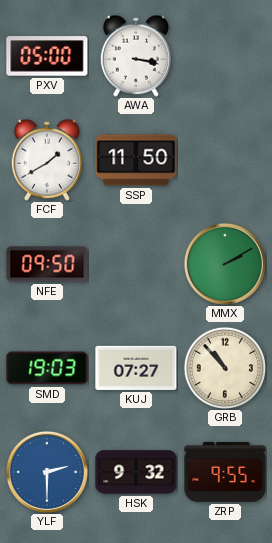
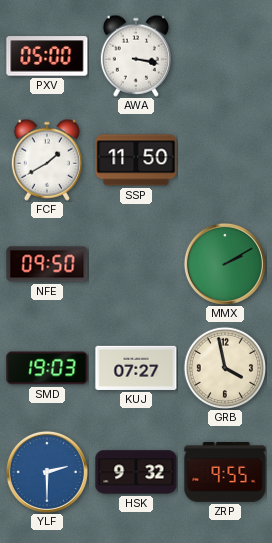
GRB: 10:53 -> 3:58 (224, 367)
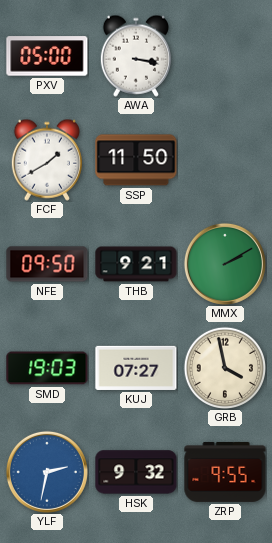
THB: none -> 9:21 (136, 264)
YLF: 2:30 -> 2:32 (47, 472)
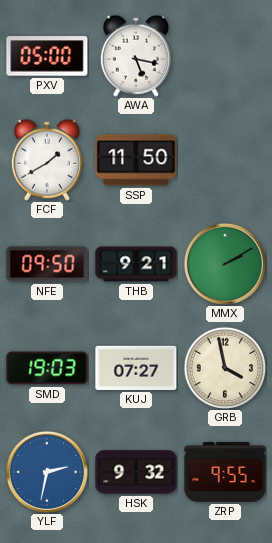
AWA: 3:17 -> 5:17 (136, 56)
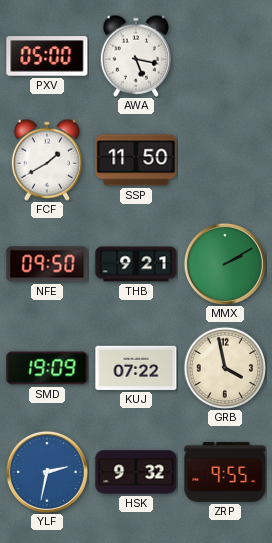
SMD: 19:03 -> 19:09 (47, 368)
KUJ: 07:27 -> 07:22 (136, 368)
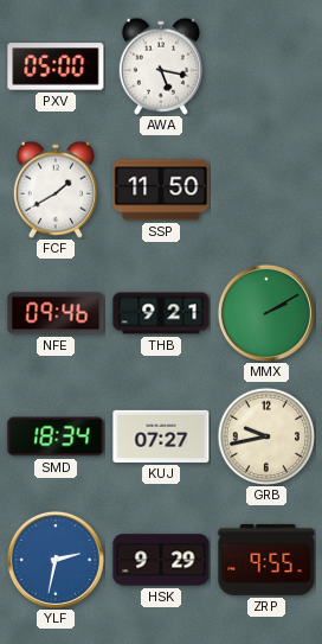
NFE: 09:50 -> 09:46 (56, 313)
SMD: 19:09 -> 18:34 (56, 436)
KUJ: 07:22 -> 07:27 (161, 436)
GRB: 3:58 -> 9:43 (265, 435)
HSK: 9:32 -> 9:29 (161, 560)
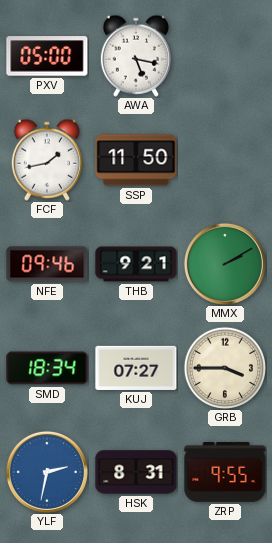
FCF: 1:40 -> 1:43 (47, 160)
GRB: 9:43 -> 3:45 (224, 367)
HSK: 9:29 -> 8:31 (136, 472)
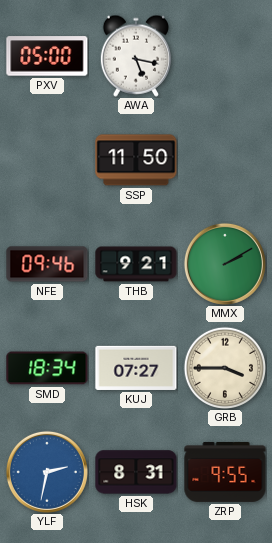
FCF: 1:43 -> none (47, 160)
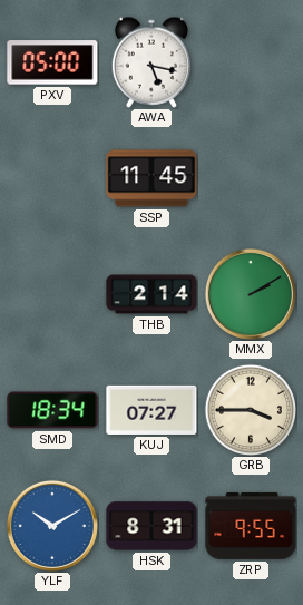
SSP: 11:50 -> 11:45 (151, 178)
NFE: 09:46 -> none (47, 264)
THB: 9:21 -> 2:14 (151, 294)
YLF: 2:32 -> 10:10 (52, 526)
